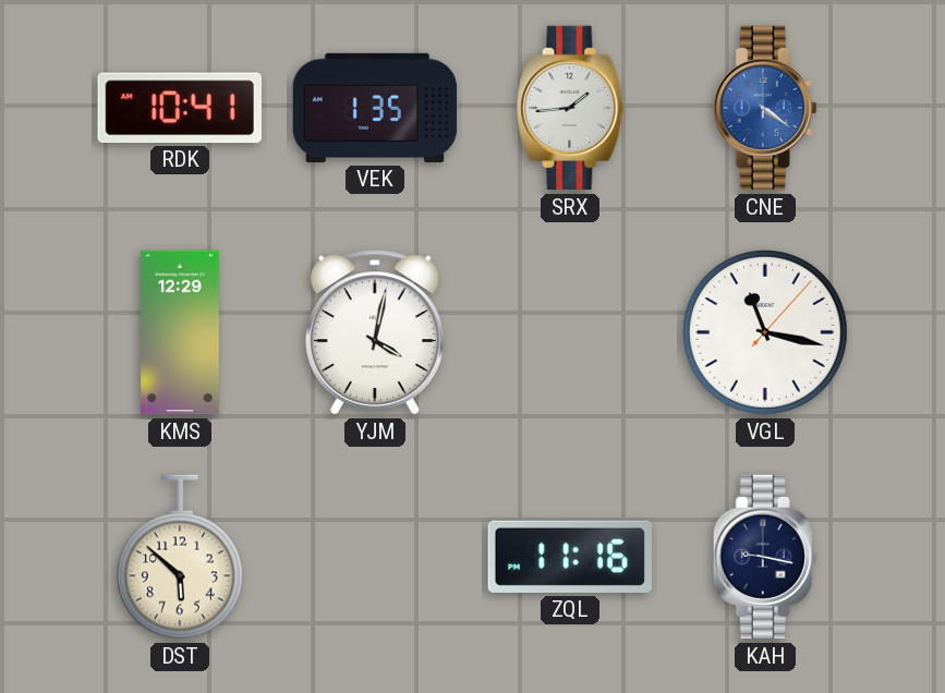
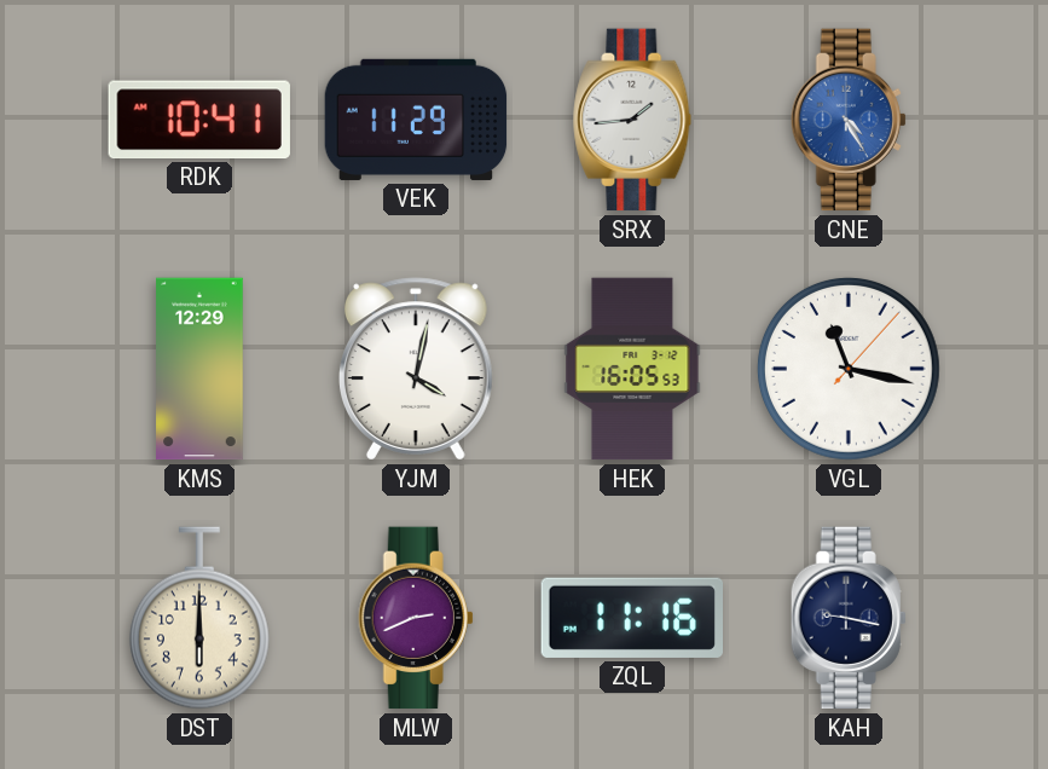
VEK: 1:35 -> 11:29 (416, 120)
CNE: 4:21 -> 4:25 (849, 120)
HEK: none -> 16:05 (632, 369)
DST: 5:52 -> 6:00 (199, 618)
MLW: none -> 2:41 (416, 618)
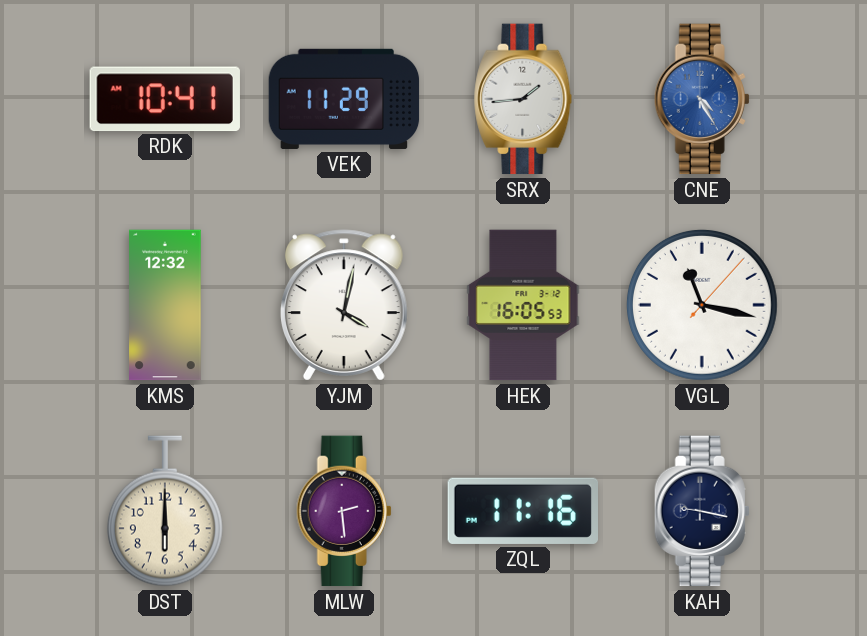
KMS: 12:29 -> 12:32 (165, 305)
MLW: 2:41 -> 2:29 (344, 511)
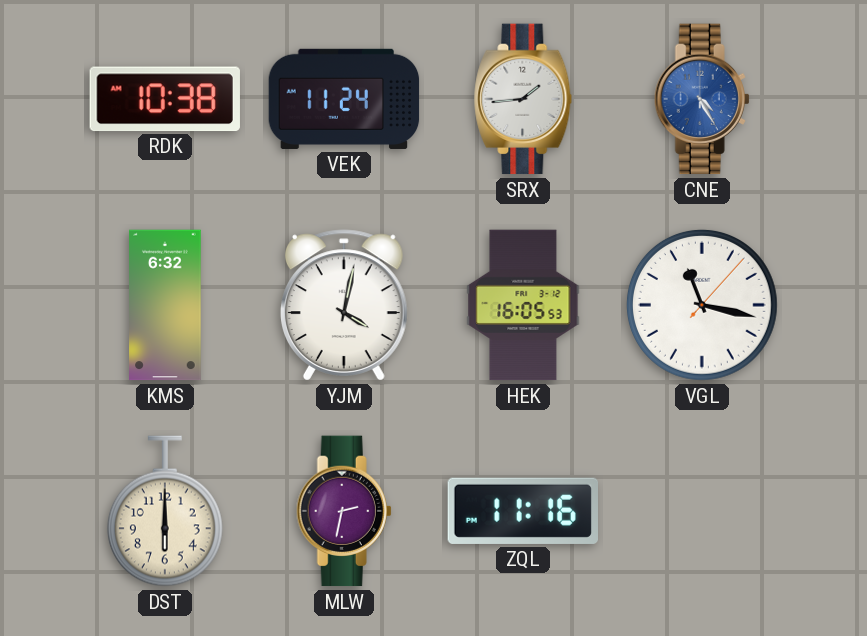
RDK: 10:41 -> 10:38 (165, 99)
VEK: 11:29 -> 11:24 (344, 99)
KMS: 12:32 -> 6:32 (165, 305)
MLW: 2:29 -> 2:32 (344, 511)
KAH: 9:17 -> none (702, 511)
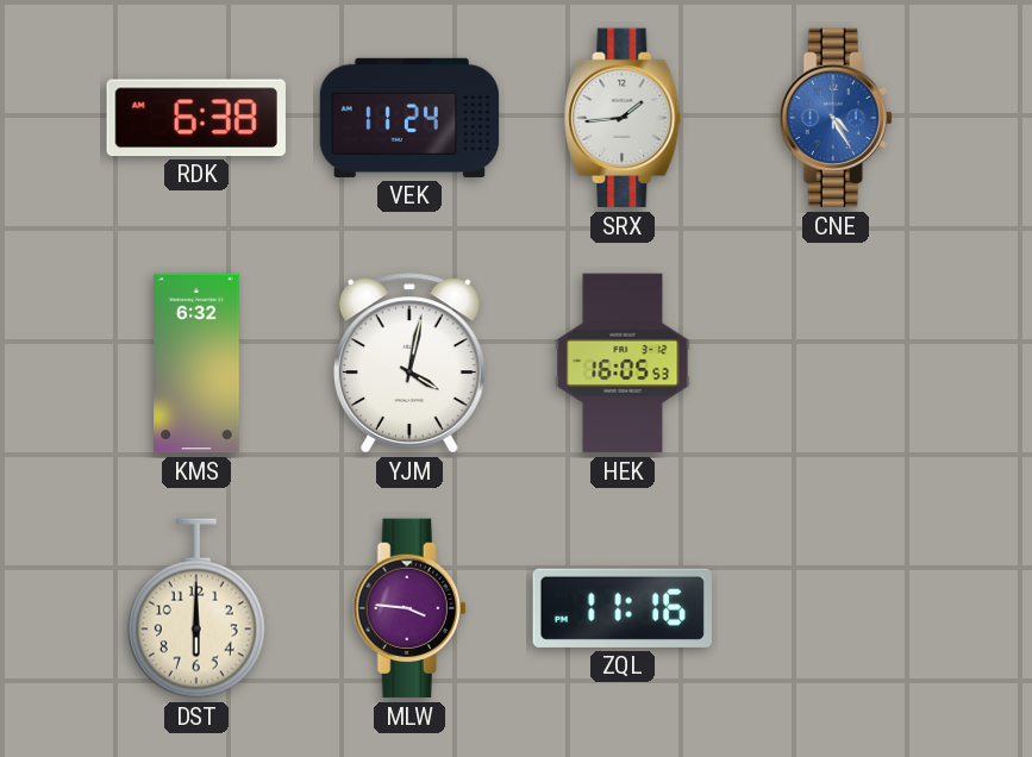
RDK: 10:38 -> 6:38 (196, 118)
VGL: 11:17 -> none (702, 305)
MLW: 2:32 -> 3:46 (409, 608)
